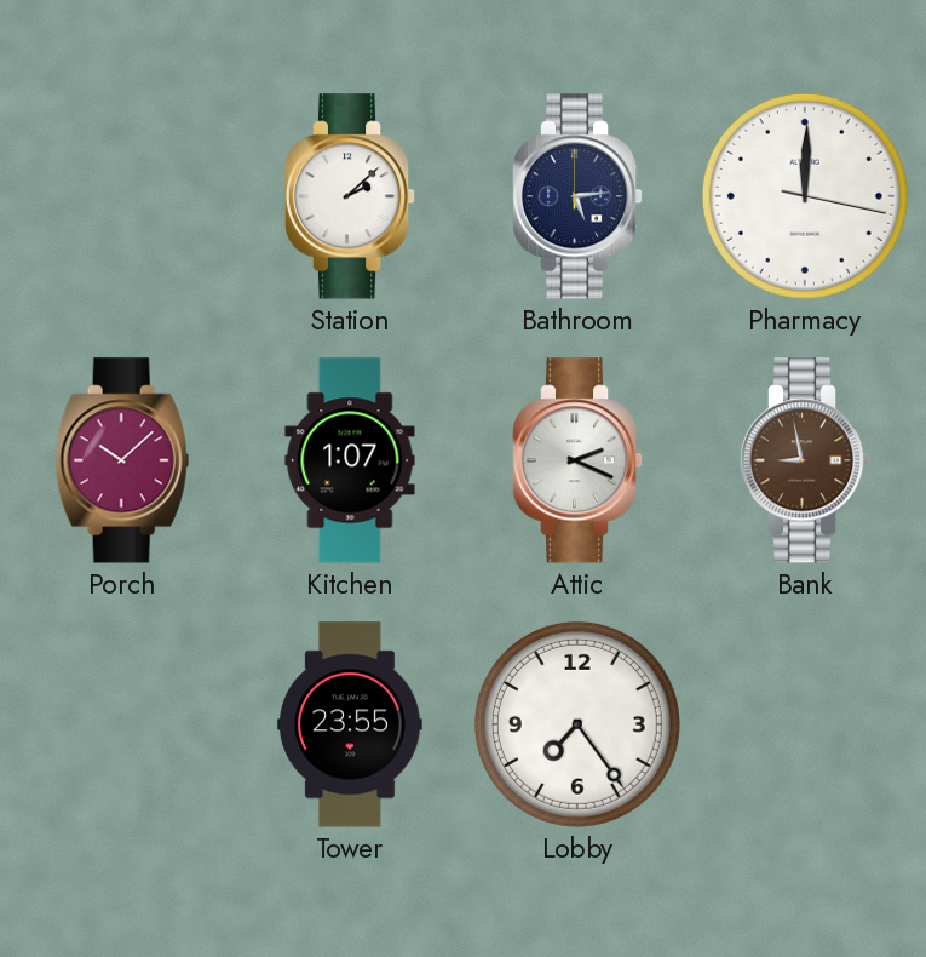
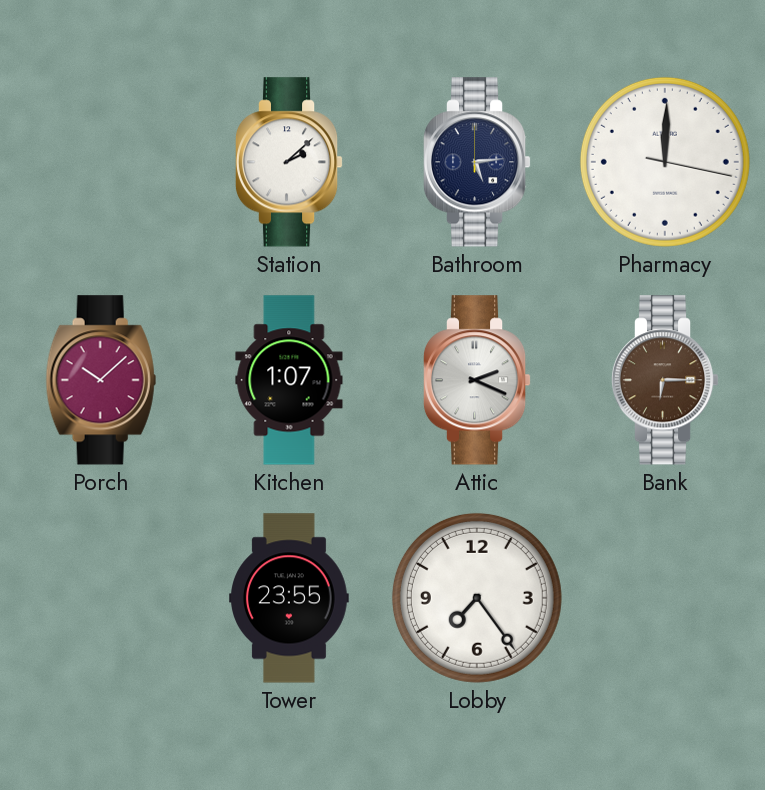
Bank: 8:58 -> 6:15 (665, 380)
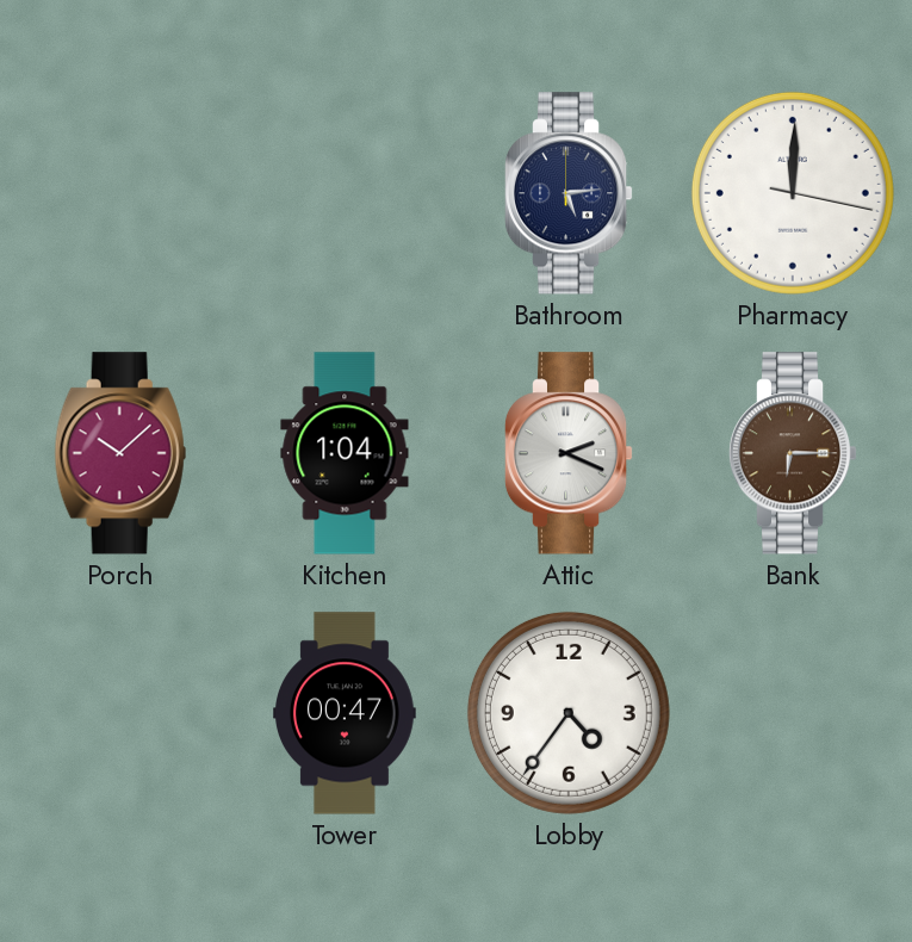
Station: 2:08 -> none (289, 162)
Kitchen: 1:07 -> 1:04 (345, 453)
Tower: 23:55 -> 00:47 (346, 713)
Lobby: 7:24 -> 4:36 (569, 713)
